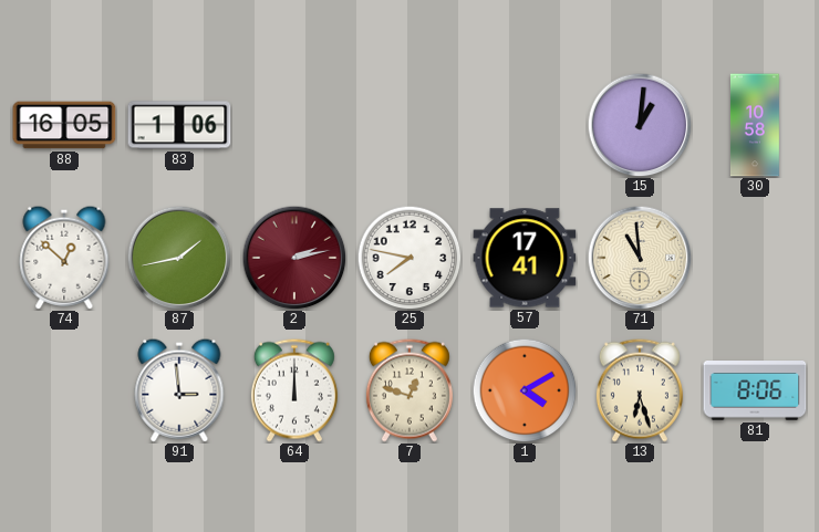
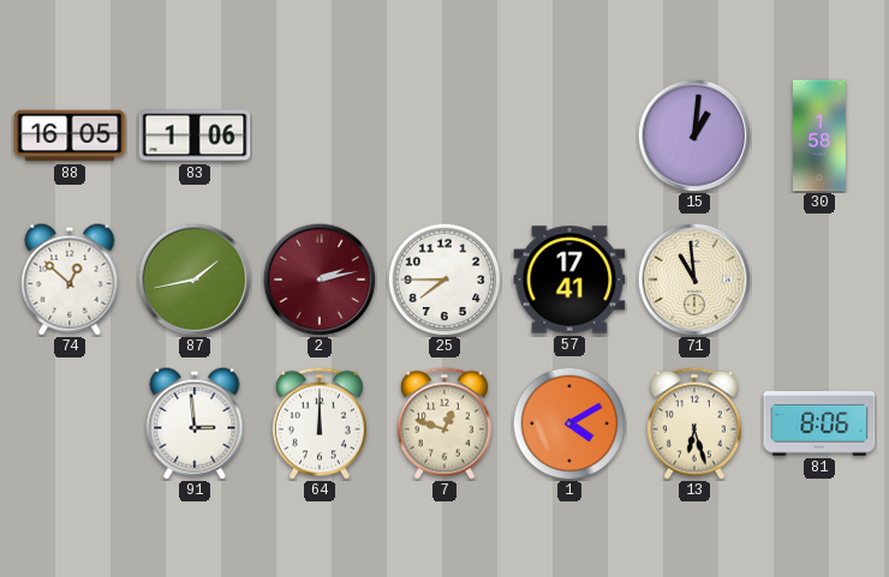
30: 10:58 -> 1:58 (819, 136)
25: 7:47 -> 7:45 (444, 280)
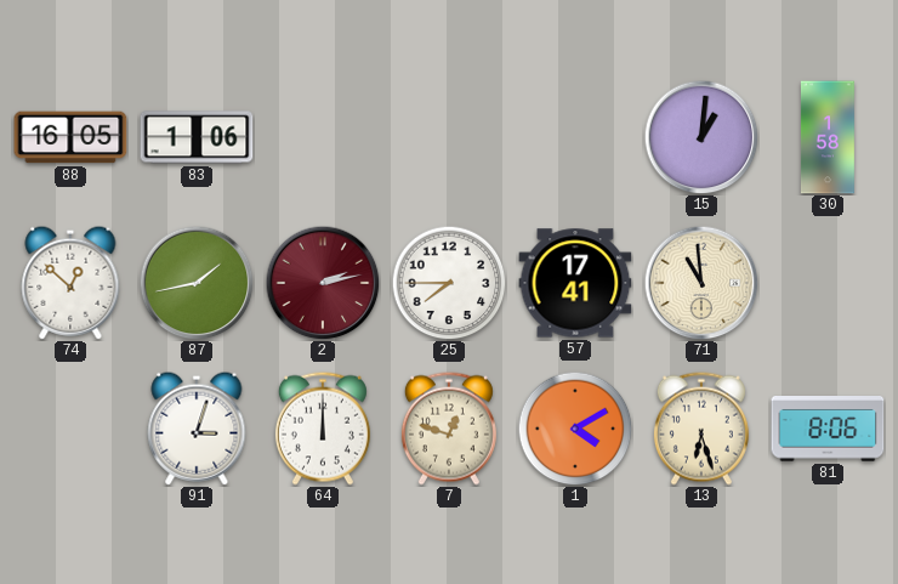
91: 2:59 -> 3:03 (197, 429)
